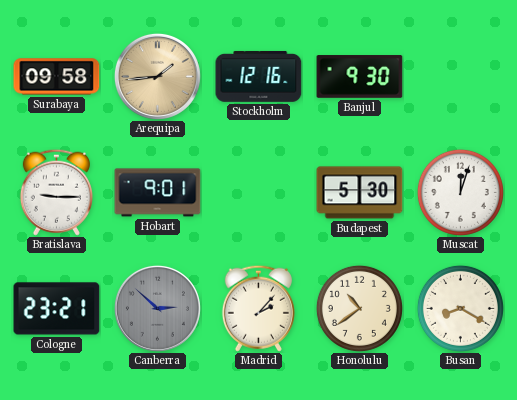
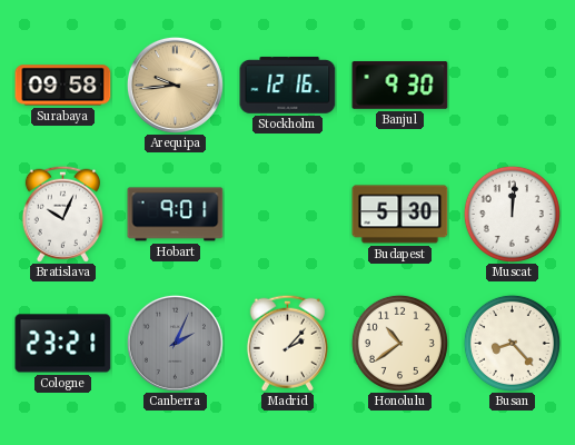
Arequipa: 1:44 -> 9:44 (175, 85)
Bratislava: 9:15 -> 10:04 (62, 214)
Muscat: 12:03 -> 12:01 (512, 214)
Canberra: 2:52 -> 2:04 (175, 343)
Busan: 8:20 -> 8:23 (512, 343)
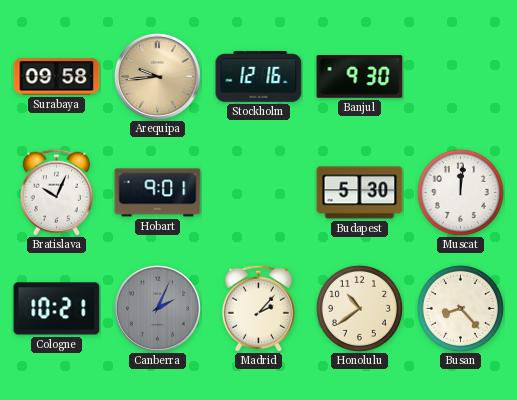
Cologne: 23:21 -> 10:21 (57, 309)
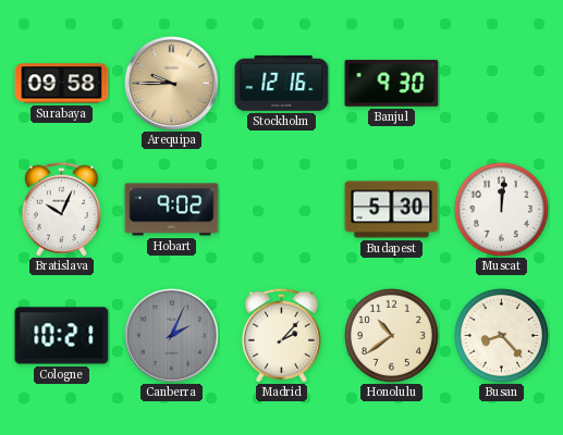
Arequipa: 9:44 -> 9:45 (171, 83)
Hobart: 9:01 -> 9:02 (172, 210)
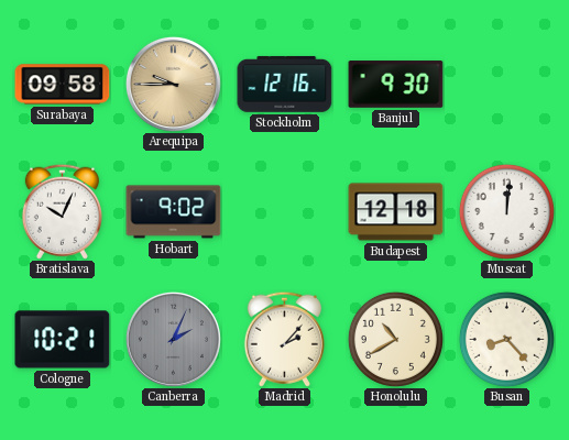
Budapest: 5:30 -> 12:18 (396, 212)
Honolulu: 10:39 -> 10:40 (395, 339)
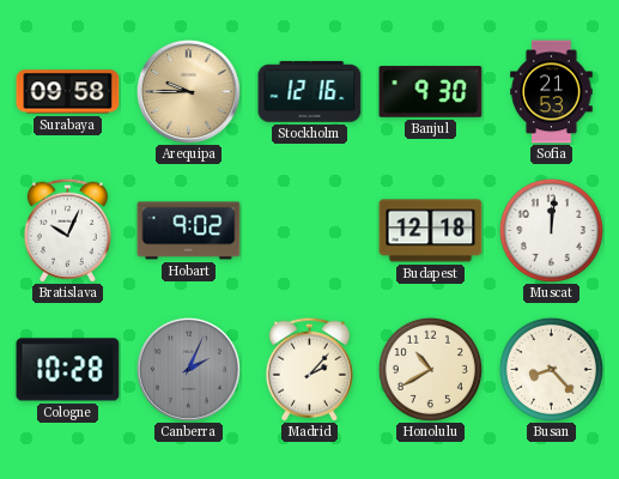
Sofia: none -> 21:53 (552, 92)
Cologne: 10:21 -> 10:28 (68, 370)
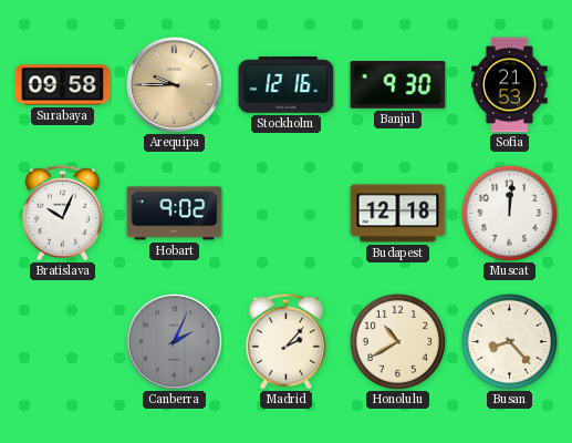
Cologne: 10:28 -> none (68, 370)
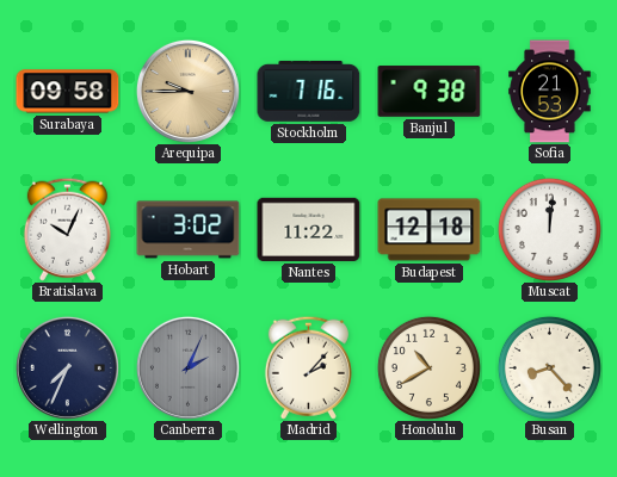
Stockholm: 12:16 -> 7:16 (309, 91)
Banjul: 9:30 -> 9:38 (430, 92)
Hobart: 9:02 -> 3:02 (189, 230)
Nantes: none -> 11:22 (309, 229)
Wellington: none -> 7:34 (67, 367)
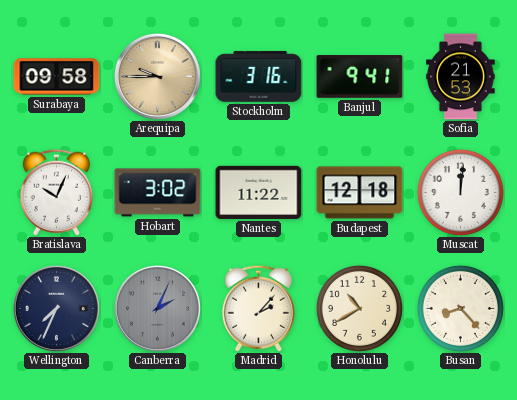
Stockholm: 7:16 -> 3:16 (259, 76)
Banjul: 9:38 -> 9:41 (360, 77)
